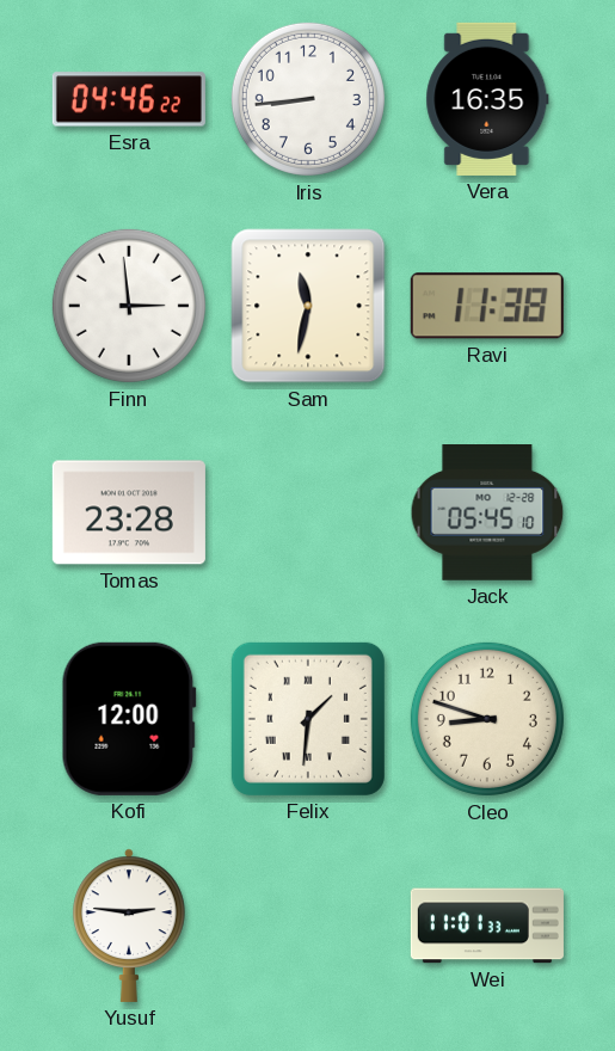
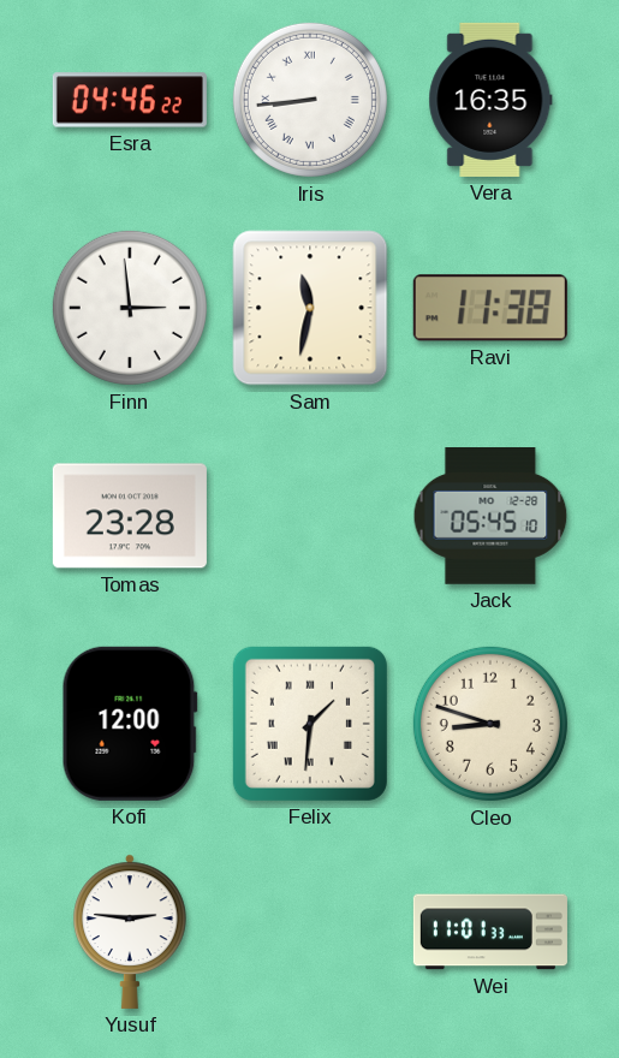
Iris numerals: Arabic -> Roman (310, 100)
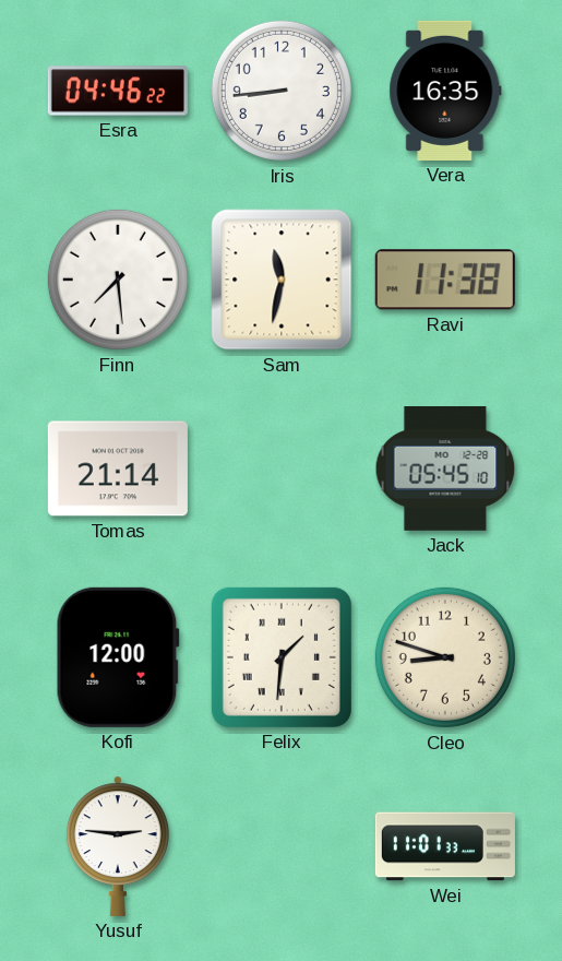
Iris numerals: Roman -> Arabic (282, 91)
Finn: 2:59 -> 7:29 (118, 280)
Tomas: 23:28 -> 21:14 (118, 468)
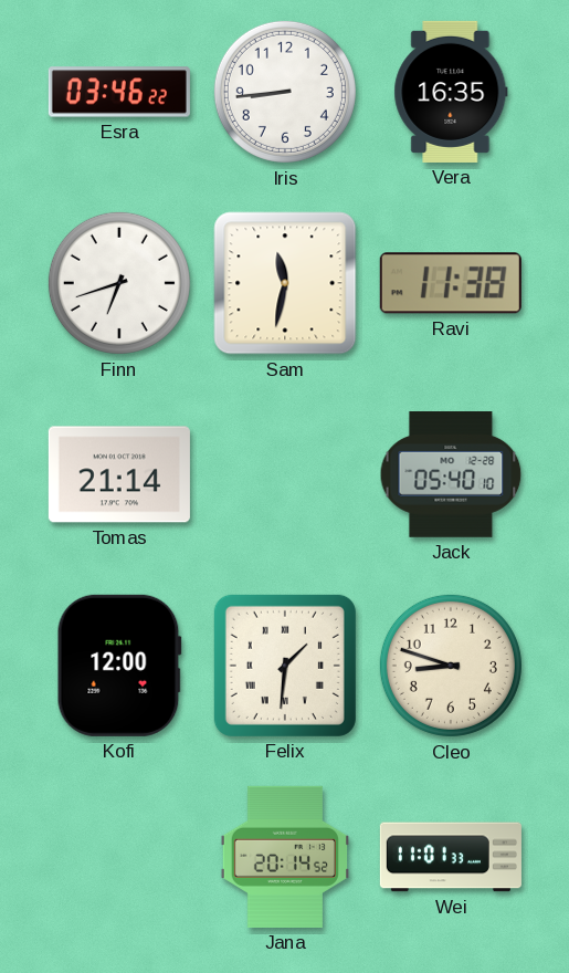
Esra: 04:46 -> 03:46 (119, 92)
Finn: 7:29 -> 6:42 (119, 283)
Jack: 05:45 -> 05:40 (451, 475)
Yusuf: 2:46 -> none (119, 846)
Jana: none -> 20:14 (285, 857)
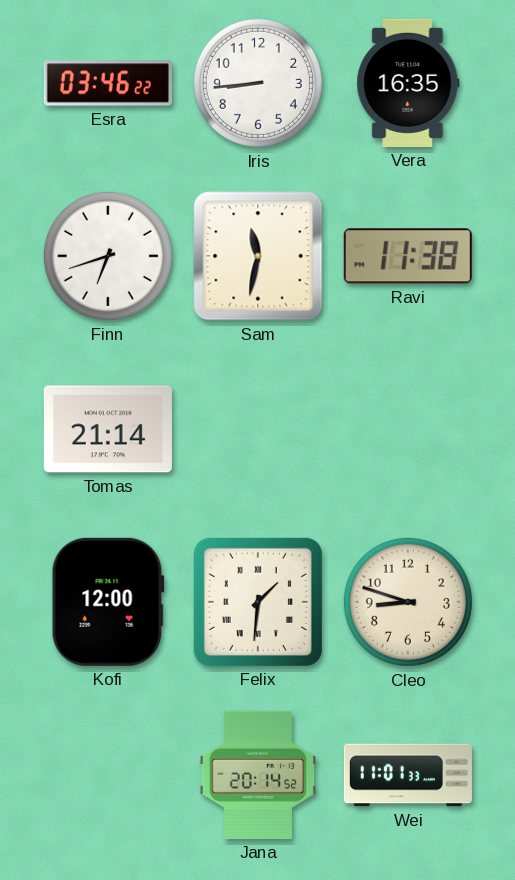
Jack: 05:40 -> none (451, 475)
